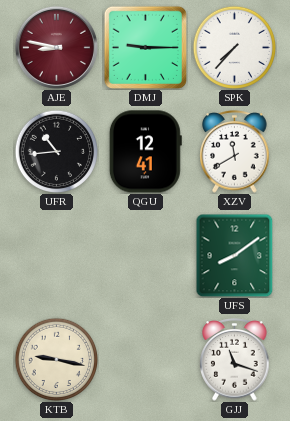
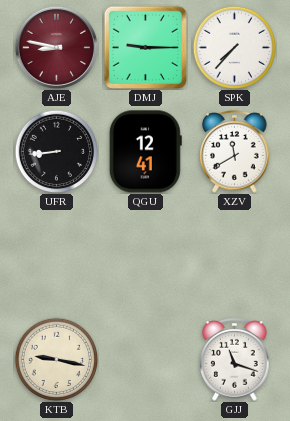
UFR: 10:44 -> 8:44 (56, 151)
UFS: 8:09 -> none (235, 255)
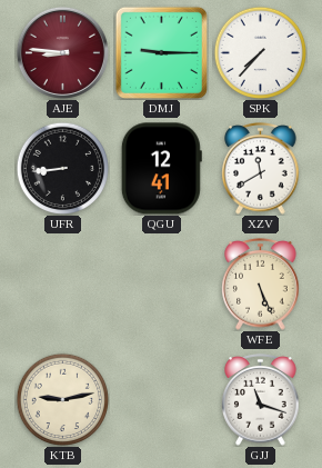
AJE: 8:47 -> 8:46 (62, 52)
WFE: none -> 5:26 (261, 285)
KTB: 9:17 -> 9:13 (62, 399)
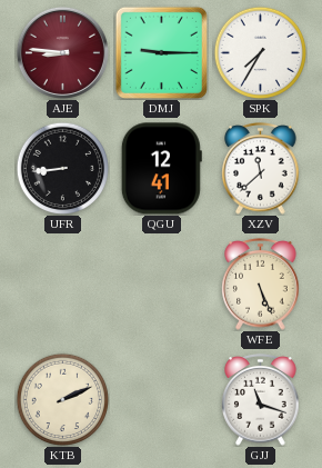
SPK: 7:37 -> 7:35 (260, 52)
XZV: 11:40 -> 11:38 (261, 169)
KTB: 9:13 -> 2:11 (62, 399)
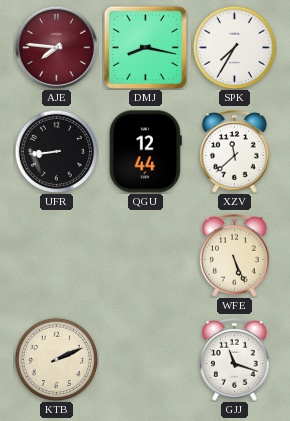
AJE: 8:46 -> 7:46 (56, 47)
DMJ: 9:15 -> 8:17 (145, 47)
QGU: 12:41 -> 12:44 (145, 152)
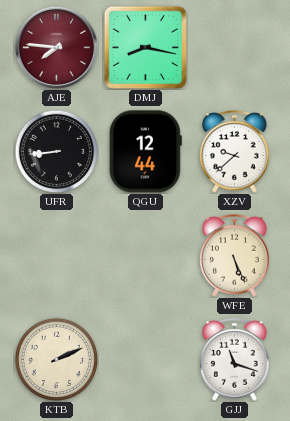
SPK: 7:35 -> none (234, 47)
XZV: 11:38 -> 9:38 (235, 152)
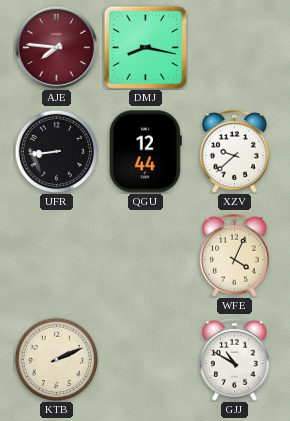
WFE: 5:26 -> 4:04 (235, 256)
GJJ: 11:18 -> 10:50 (235, 360)
